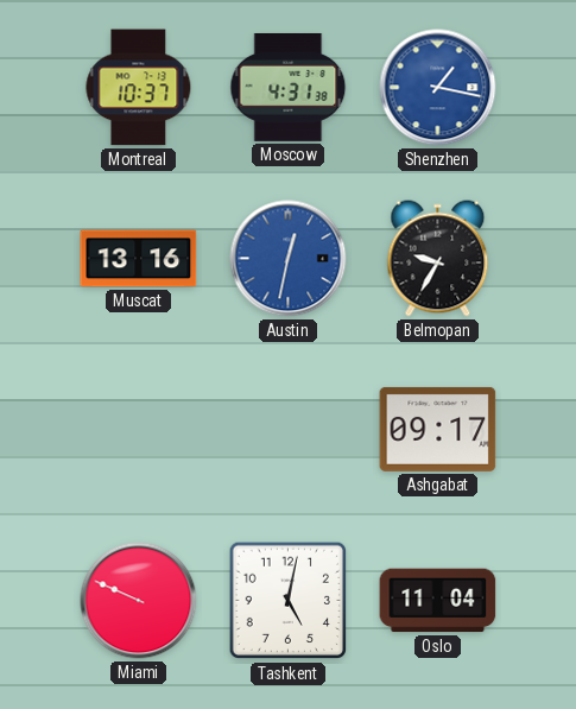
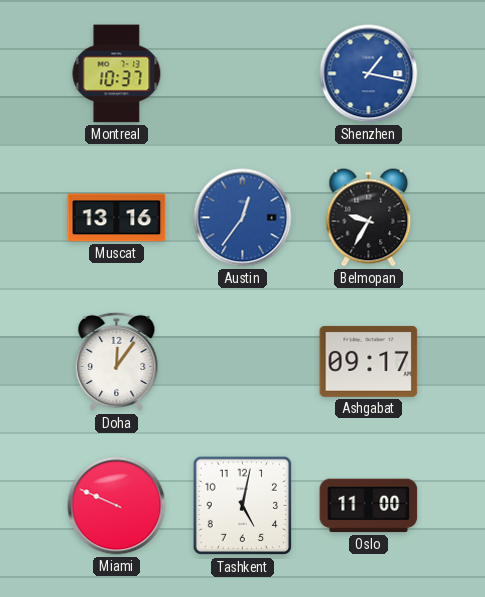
Moscow: 4:31 -> none (289, 87)
Austin: 12:32 -> 12:36 (243, 218)
Doha: none -> 12:06 (117, 362)
Oslo: 11:04 -> 11:00 (369, 506)
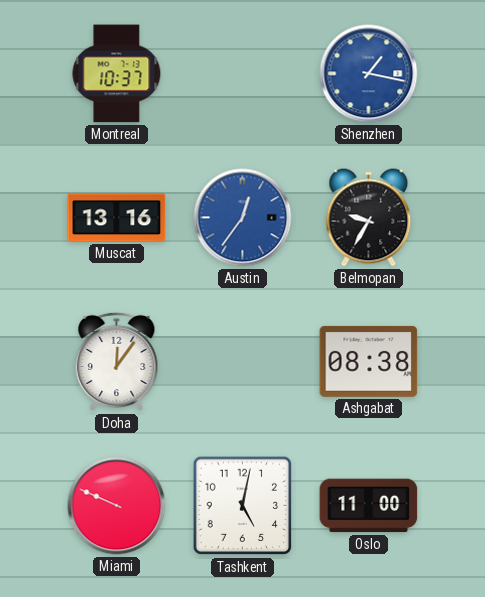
Ashgabat: 09:17 -> 08:38 (369, 361)
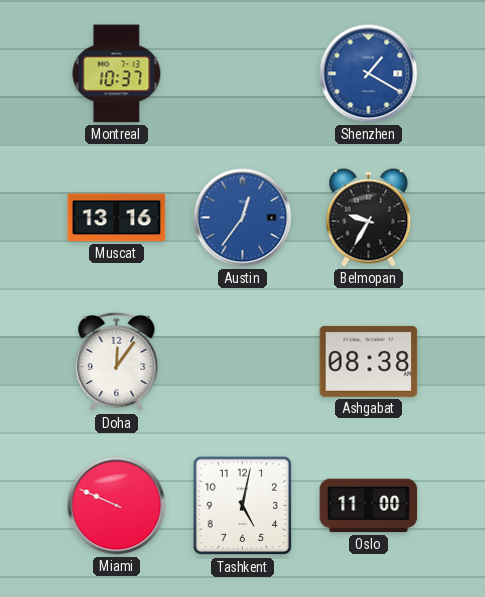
Shenzhen: 1:17 -> 1:20 (369, 74)
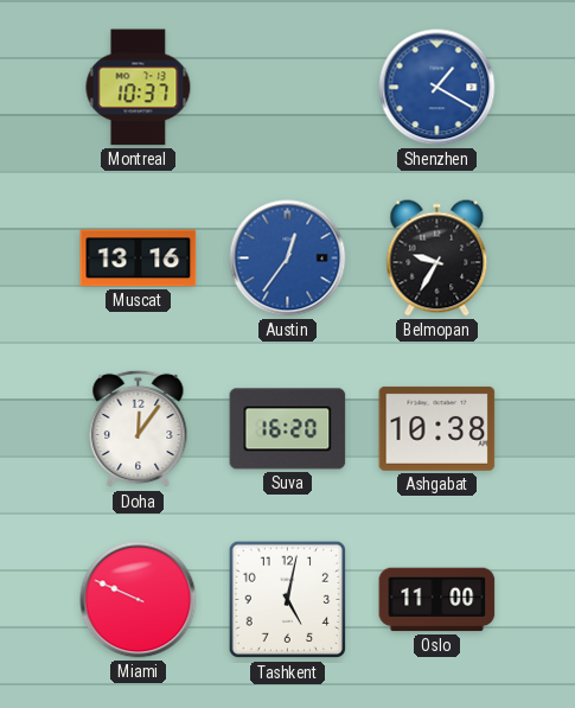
Suva: none -> 16:20 (288, 429)
Ashgabat: 08:38 -> 10:38 (437, 428)
